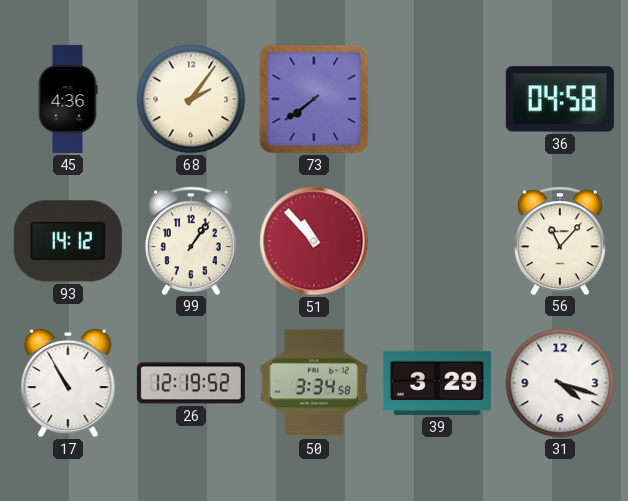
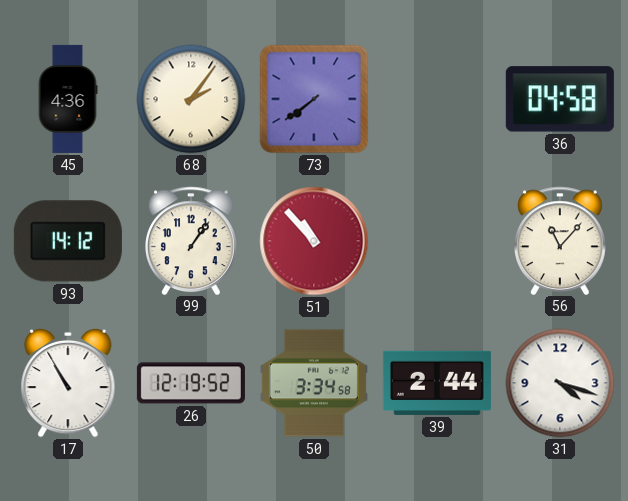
39: 3:29 -> 2:44 (437, 383)
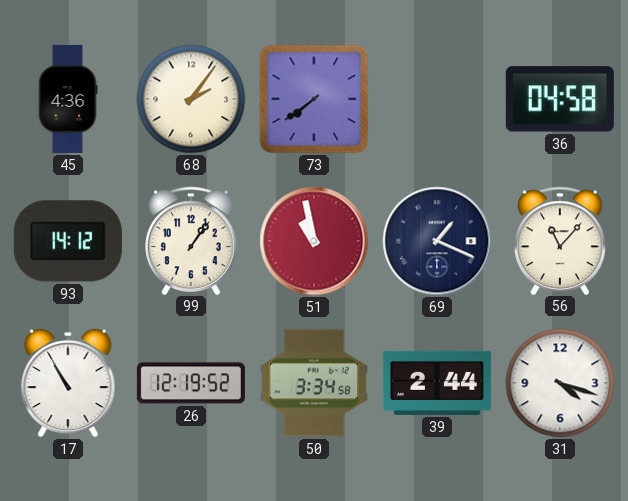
51: 10:53 -> 10:58 (314, 241)
69: none -> 1:19 (437, 241)
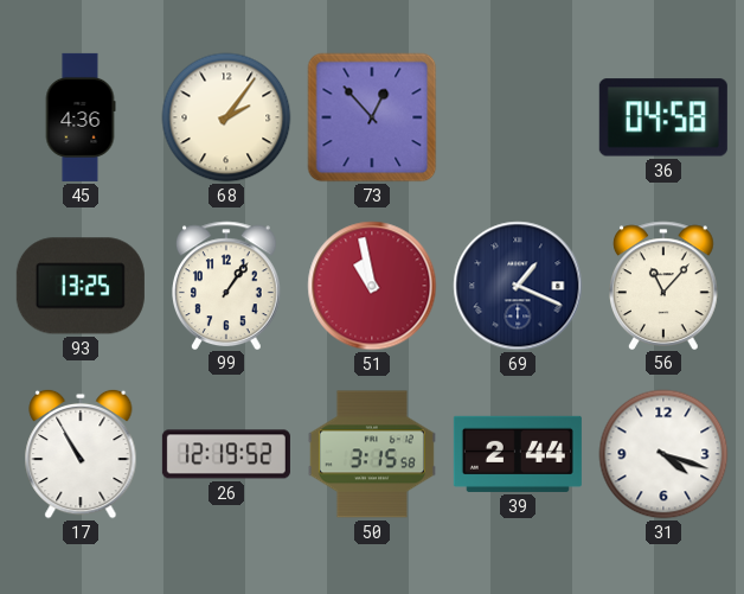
73: 7:39 -> 12:53 (372, 117)
93: 14:12 -> 13:25 (81, 286)
50: 3:34 -> 3:15 (372, 454)
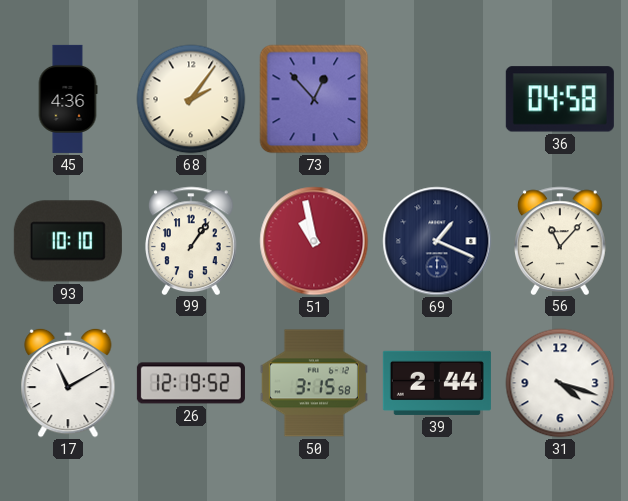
93: 13:25 -> 10:10 (68, 241)
17: 10:55 -> 11:10 (68, 383)
